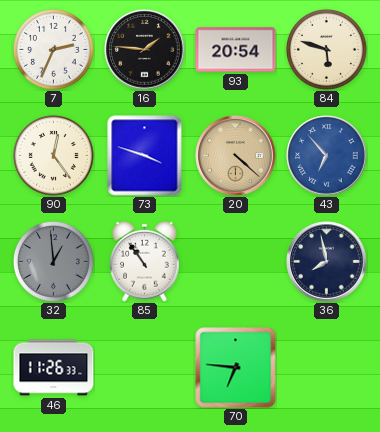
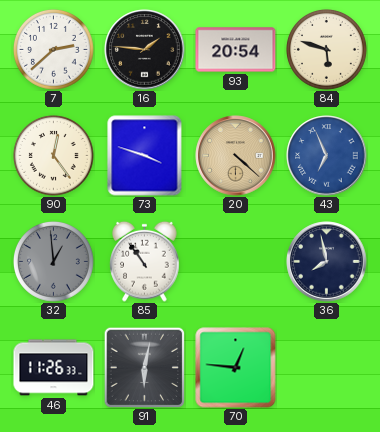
7: 2:34 -> 2:38 (54, 50)
43: 6:53 -> 6:56 (327, 156)
91: none -> 6:02 (144, 367)
70: 6:46 -> 12:46 (236, 368)
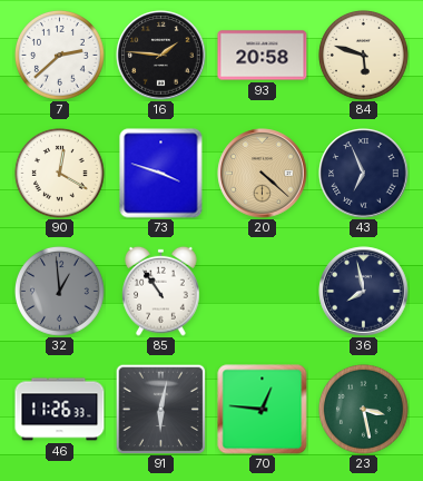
93: 20:54 -> 20:58 (263, 56)
90: 12:24 -> 12:20 (60, 174)
43 dial: blue -> navy (364, 174)
23: none -> 3:28 (364, 410)
